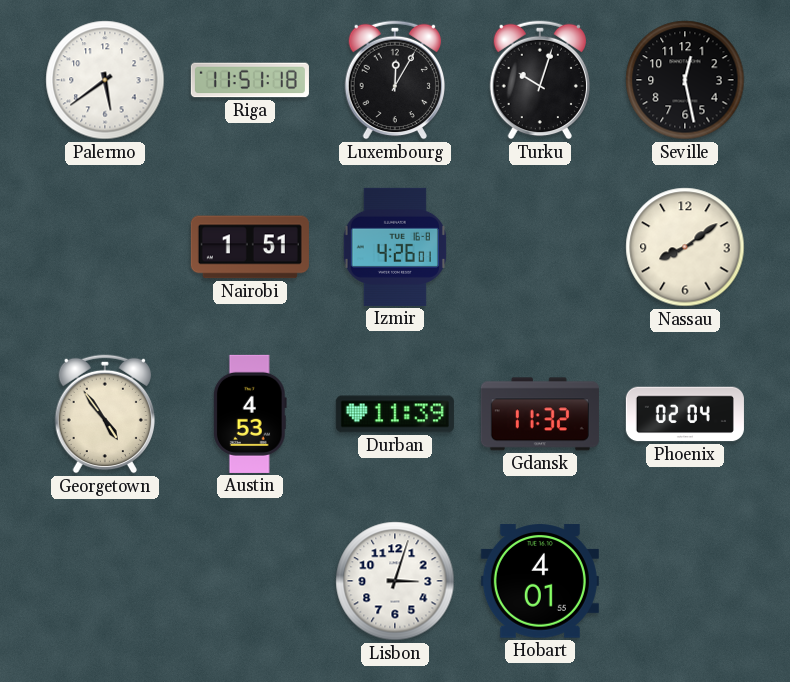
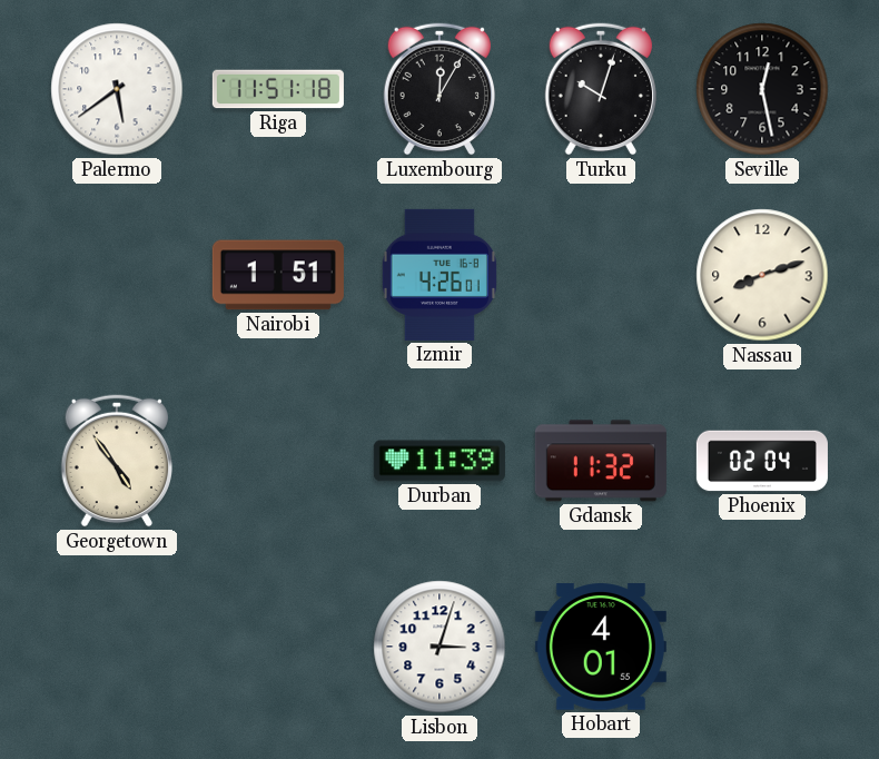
Nassau: 8:09 -> 8:12 (762, 275)
Austin: 4:53 -> none (250, 414)
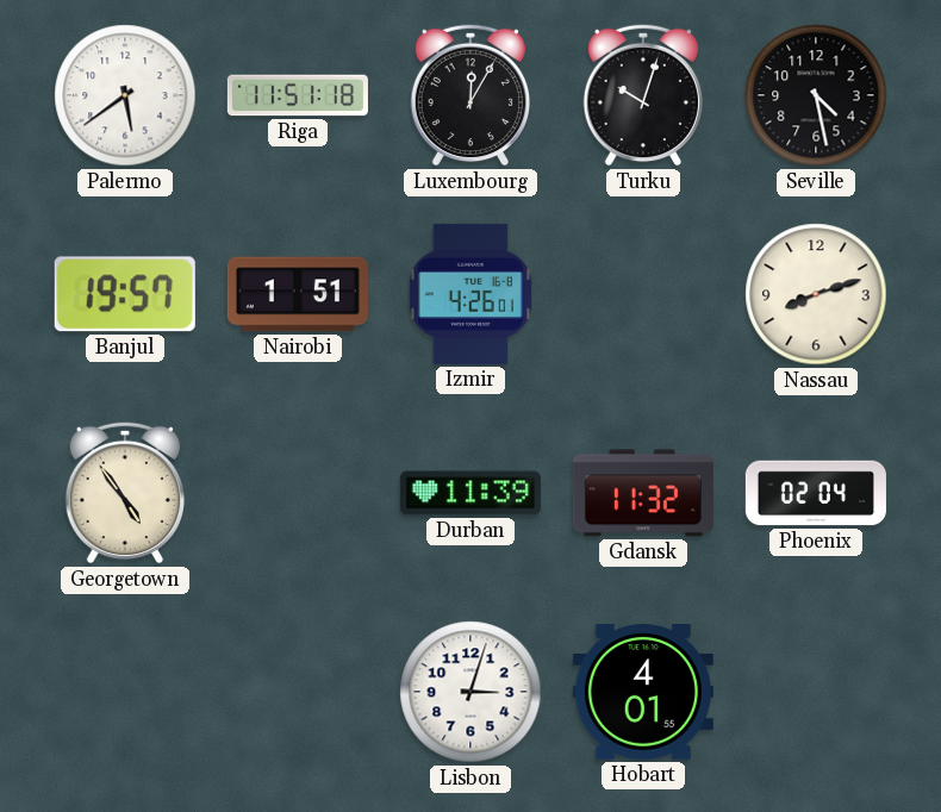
Seville: 12:28 -> 4:28 (816, 95)
Banjul: none -> 19:57 (125, 294)
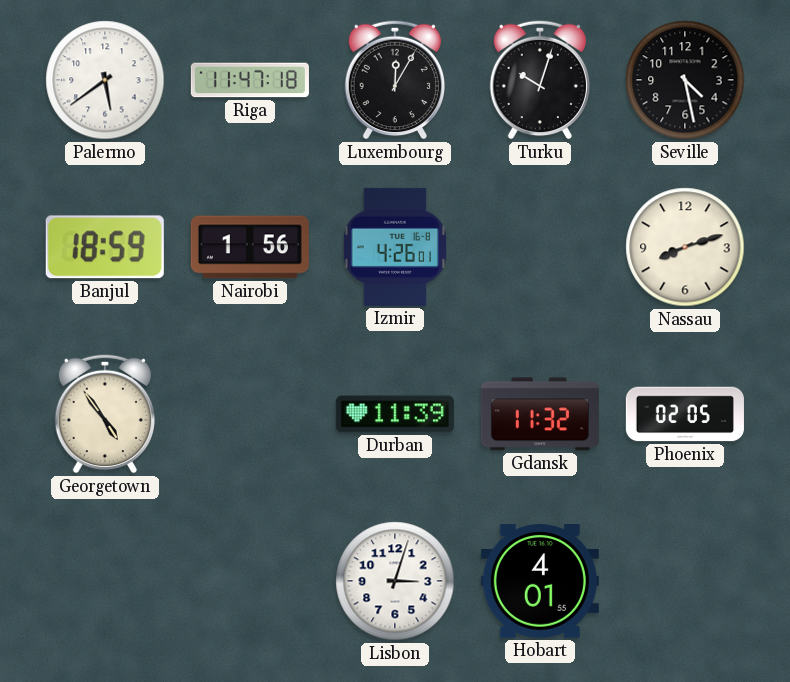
Riga: 11:51 -> 11:47 (250, 80)
Banjul: 19:57 -> 18:59 (105, 247)
Nairobi: 1:51 -> 1:56 (250, 247)
Phoenix: 02:04 -> 02:05 (685, 414)
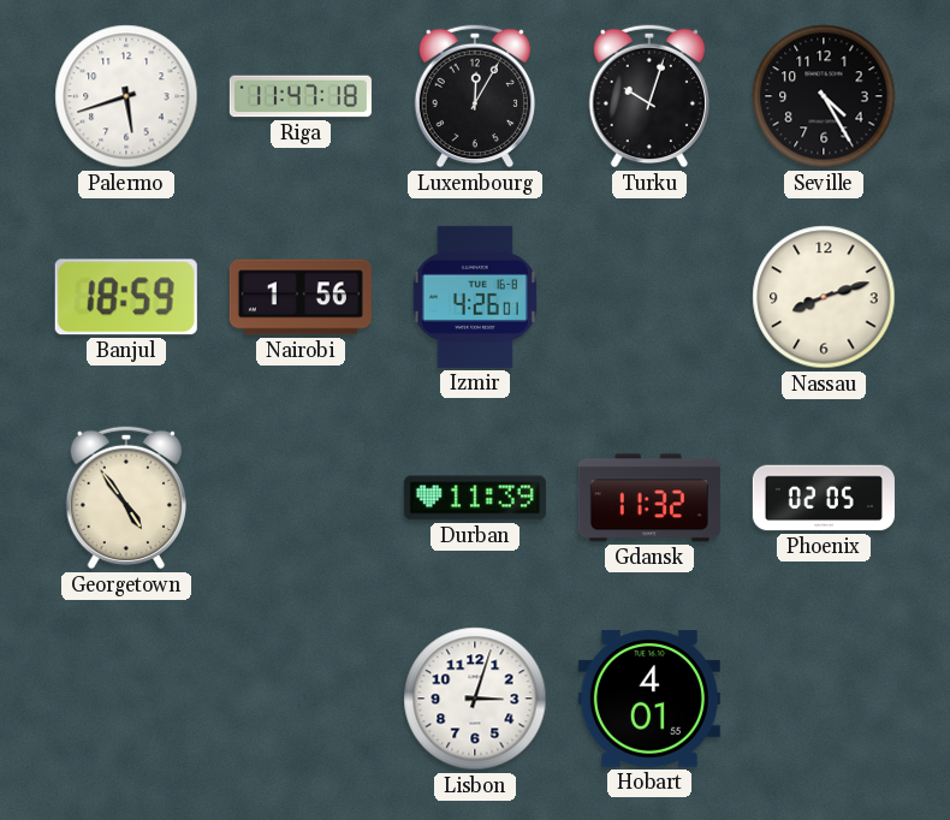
Palermo: 5:39 -> 5:42 (126, 96)
Seville: 4:28 -> 4:25 (824, 96)
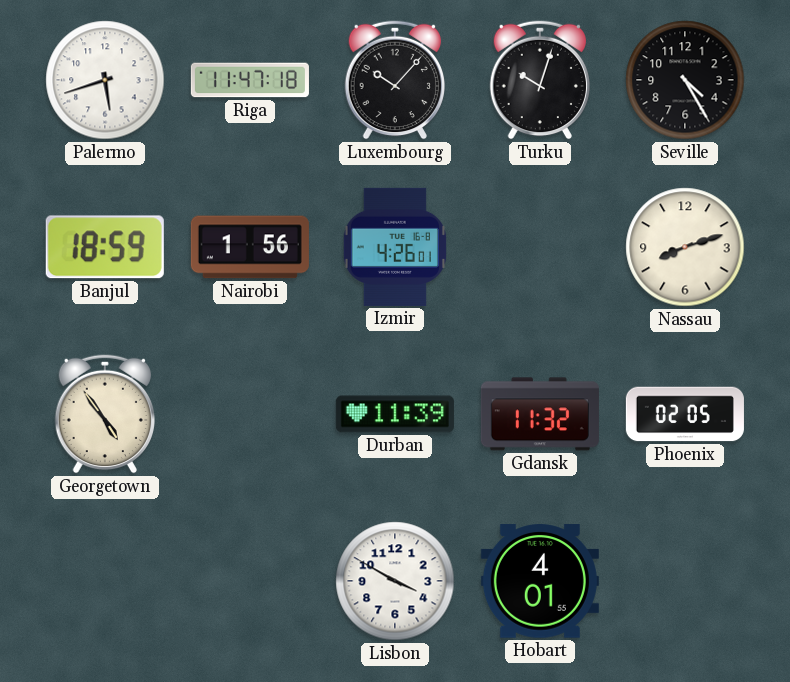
Luxembourg: 12:05 -> 10:07 (394, 80)
Lisbon: 3:03 -> 3:50 (395, 581)
